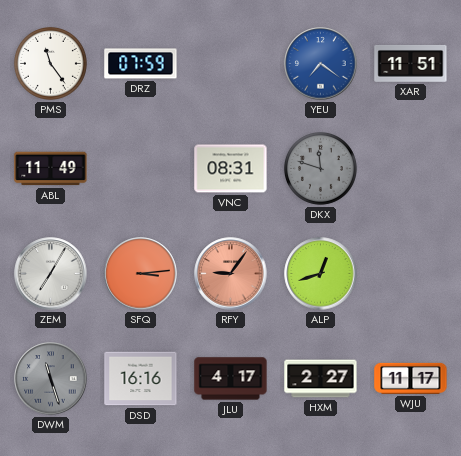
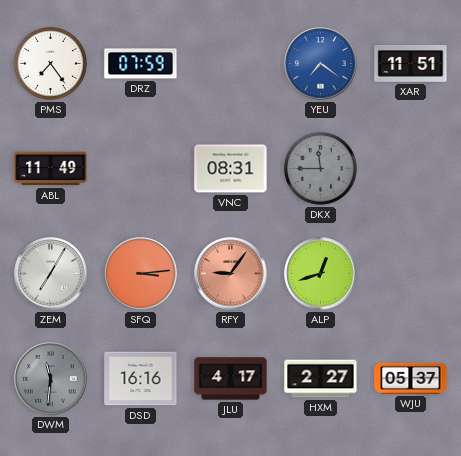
PMS: 11:24 -> 7:24 (50, 63)
DKX: 11:48 -> 11:45 (320, 168)
DWM: 11:27 -> 11:31 (51, 379)
WJU: 11:17 -> 05:37 (411, 378)
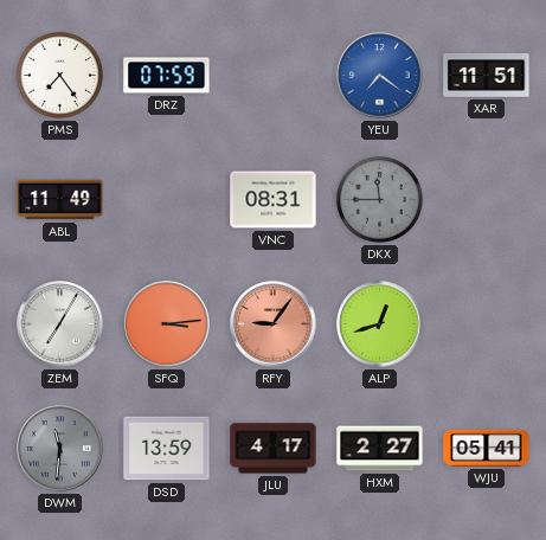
DSD: 16:16 -> 13:59 (167, 449)
WJU: 05:37 -> 05:41 (487, 448)
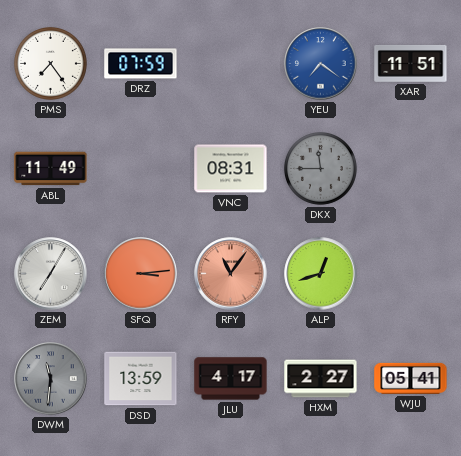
RFY: 9:06 -> 11:06 (231, 274)
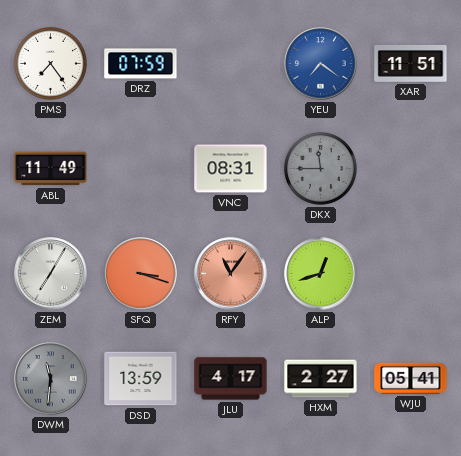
SFQ: 3:14 -> 3:18 (141, 274)
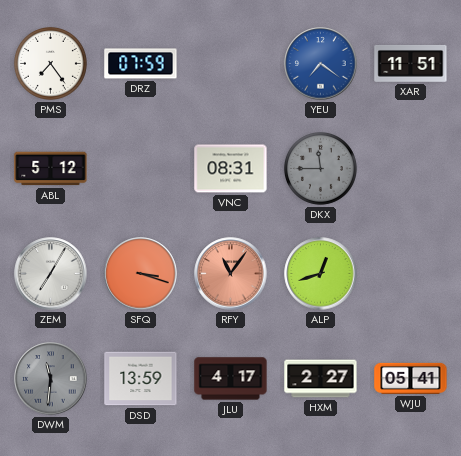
ABL: 11:49 -> 5:12 (51, 169)
